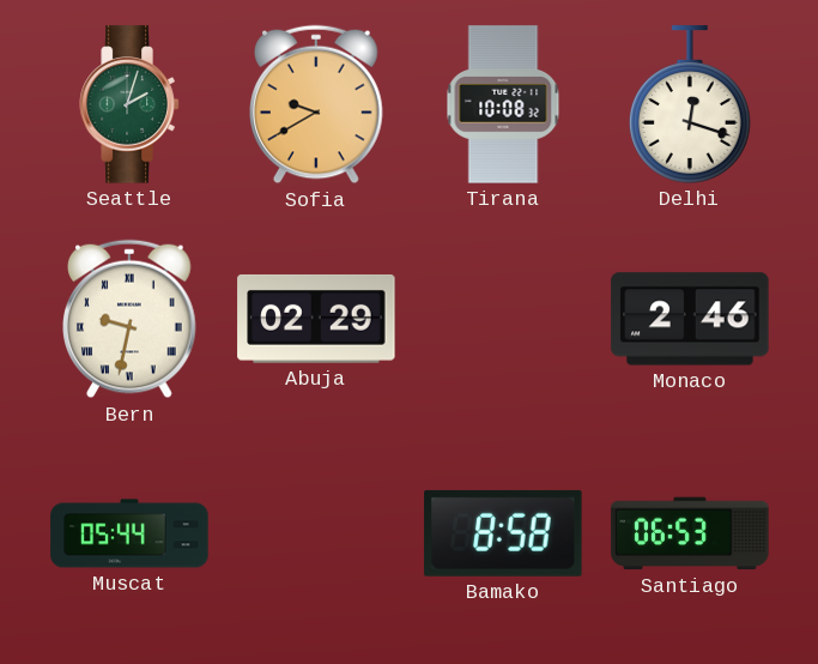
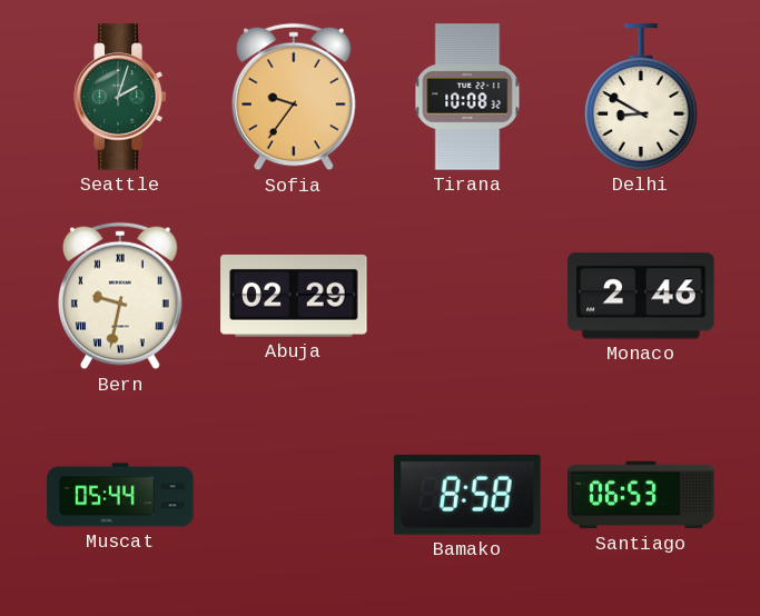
Sofia: 9:40 -> 9:36 (295, 97)
Delhi: 12:18 -> 8:50 (641, 97)
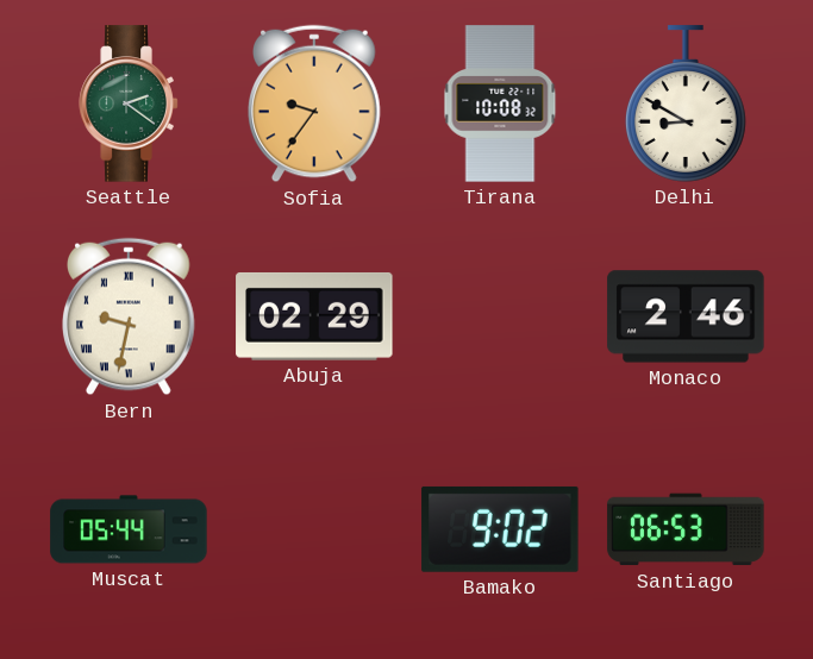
Seattle: 2:03 -> 2:21 (129, 103)
Bamako: 8:58 -> 9:02 (500, 529)
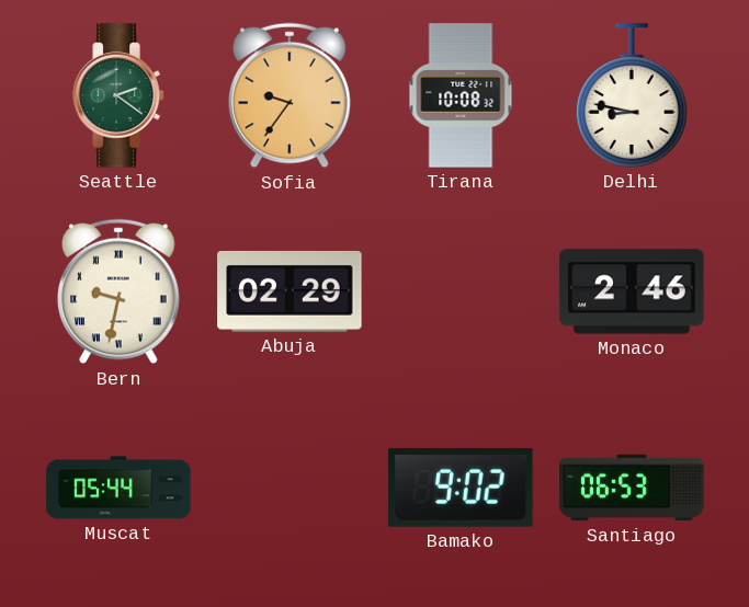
Delhi: 8:50 -> 8:47 (632, 95)
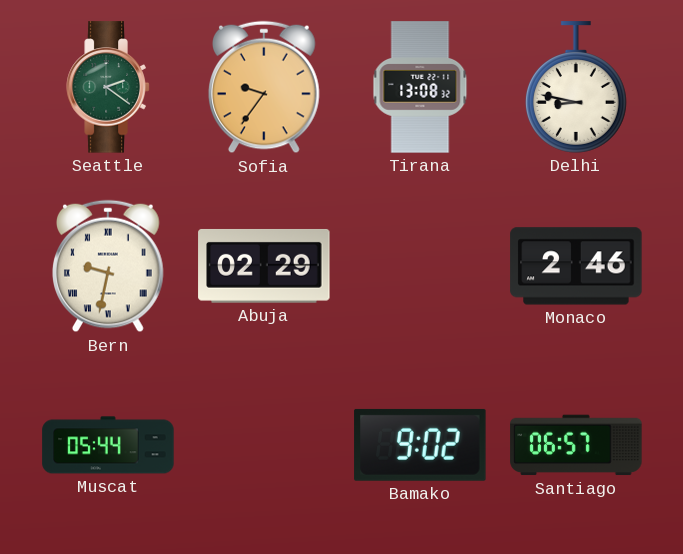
Tirana: 10:08 -> 13:08 (420, 87)
Santiago: 06:53 -> 06:57 (576, 445)
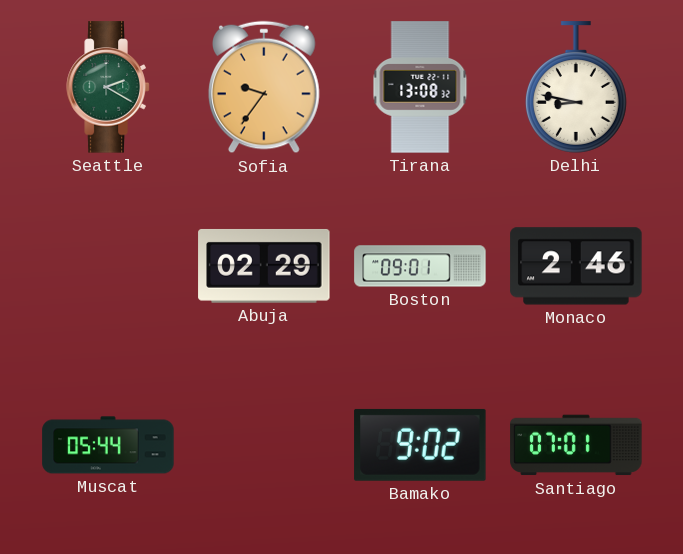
Seattle: 2:21 -> 2:20 (108, 87)
Bern: 9:32 -> none (109, 266)
Boston: none -> 09:01 (420, 266)
Santiago: 06:57 -> 07:01 (576, 445)
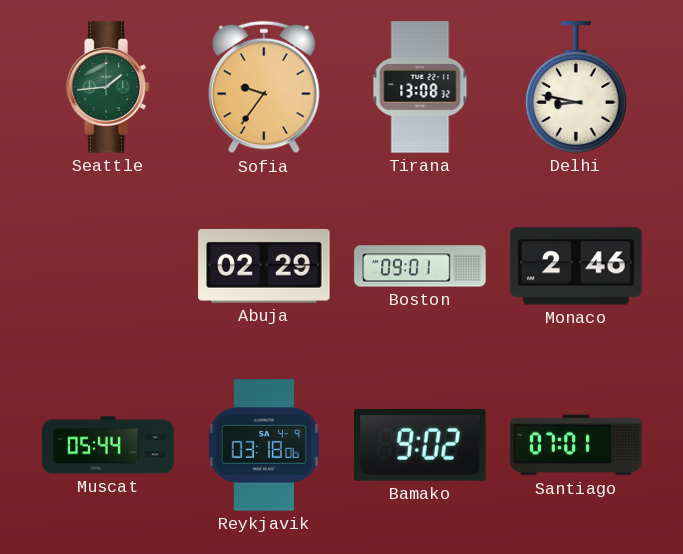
Seattle: 2:20 -> 1:44 (108, 87)
Reykjavik: none -> 03:18 (263, 445)
